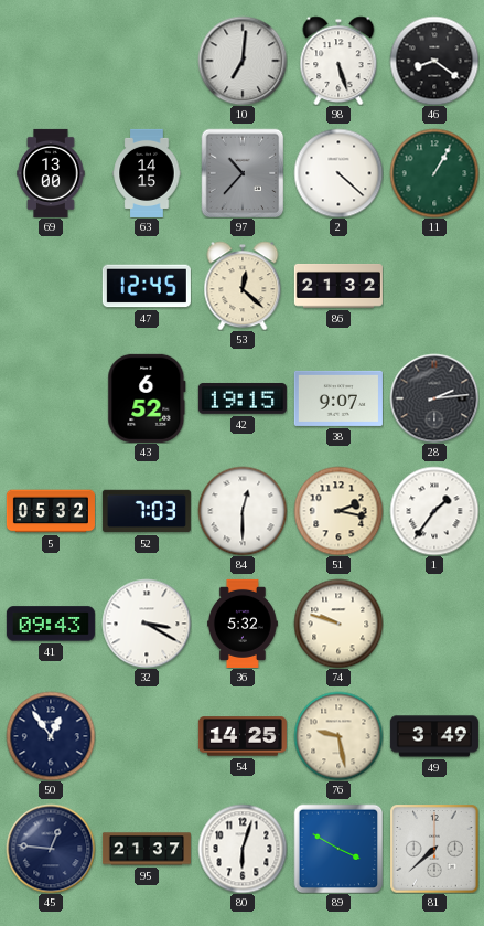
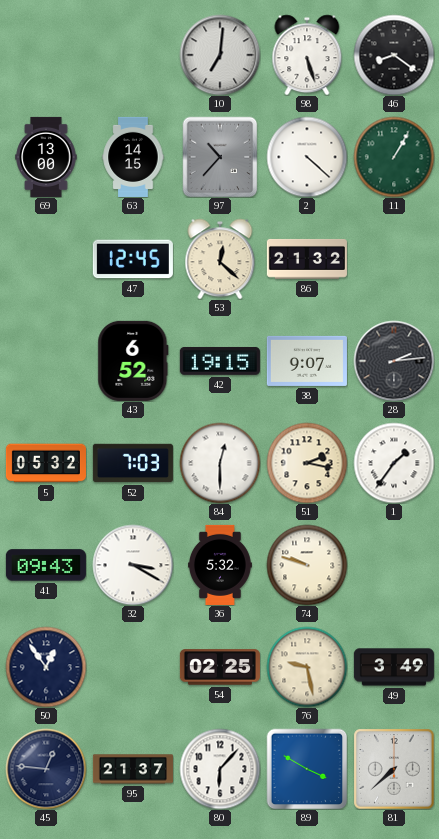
54: 14:25 -> 02:25 (220, 667)
80: 6:03 -> 6:07 (220, 769)
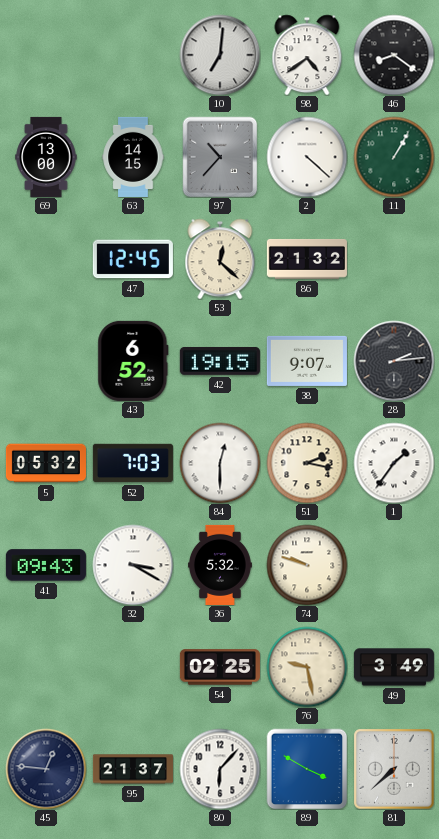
98: 5:27 -> 4:39 (307, 55)
50: 12:54 -> none (46, 667)
